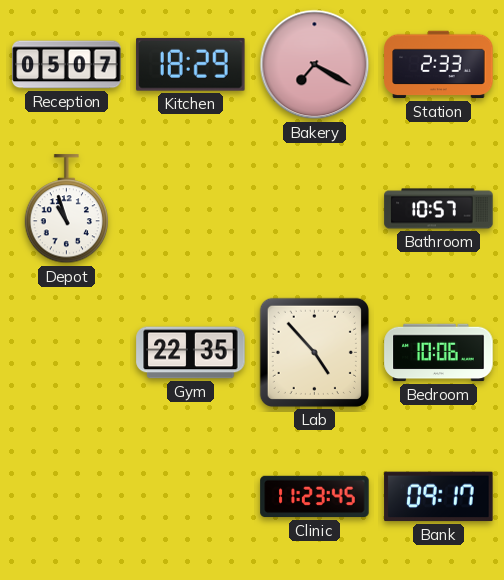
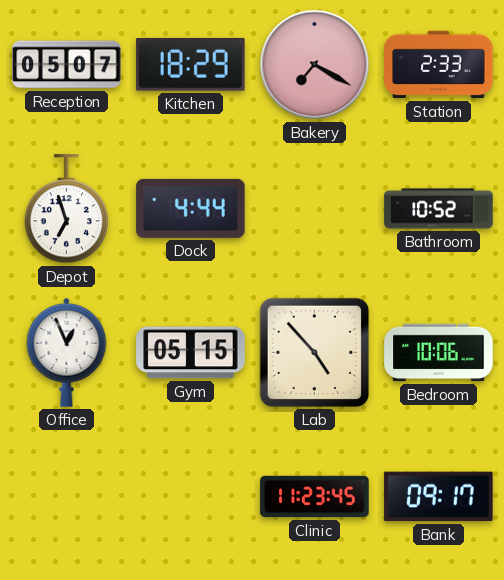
Depot: 10:57 -> 6:57 (66, 209)
Dock: none -> 4:44 (191, 208)
Bathroom: 10:57 -> 10:52 (439, 209)
Office: none -> 12:56 (67, 352)
Gym: 22:35 -> 05:15 (191, 353)
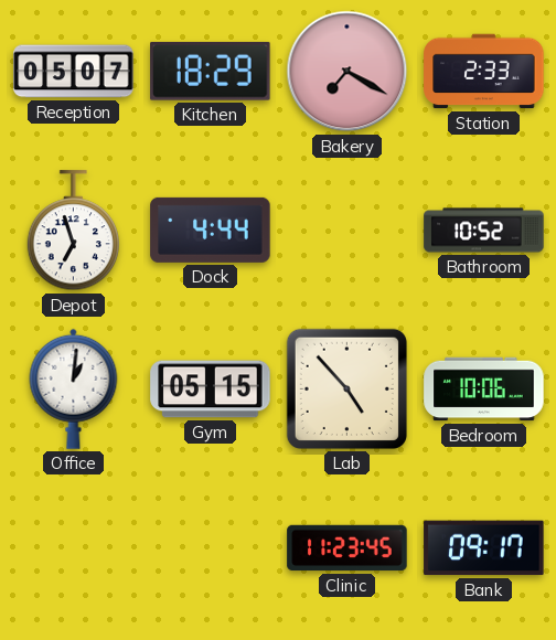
Office: 12:56 -> 1:01 (74, 388)
